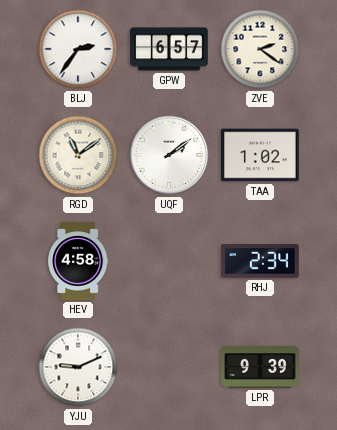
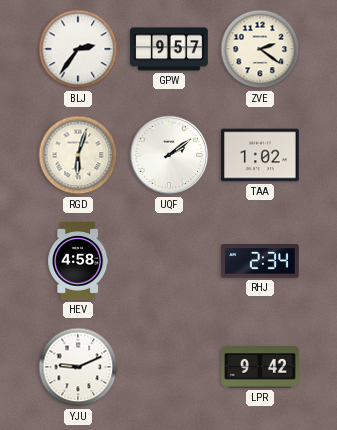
GPW: 6:57 -> 9:57 (169, 49)
RGD: 11:09 -> 6:03 (78, 155)
LPR: 9:39 -> 9:42 (260, 367)
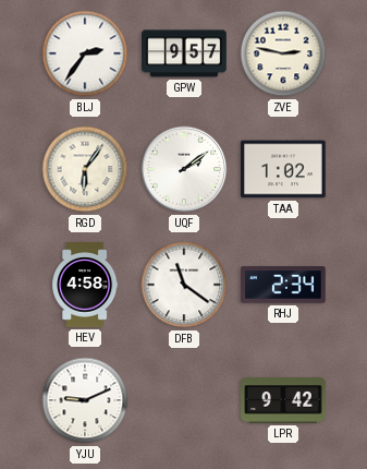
ZVE: 2:21 -> 2:47 (283, 53)
RGD: 6:03 -> 6:06 (85, 169)
DFB: none -> 11:21 (184, 285)
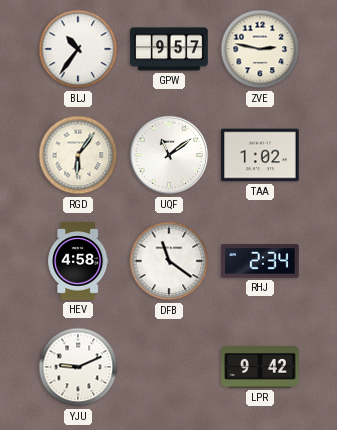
BLJ: 2:36 -> 10:36 (78, 49)
UQF: 2:09 -> 11:09 (169, 155)
